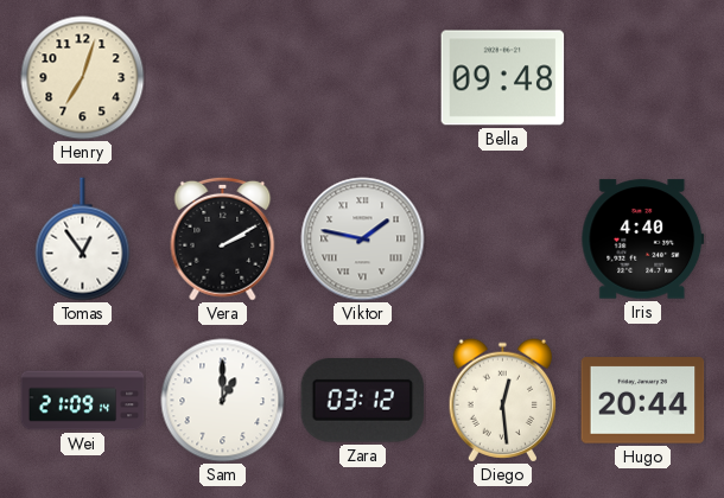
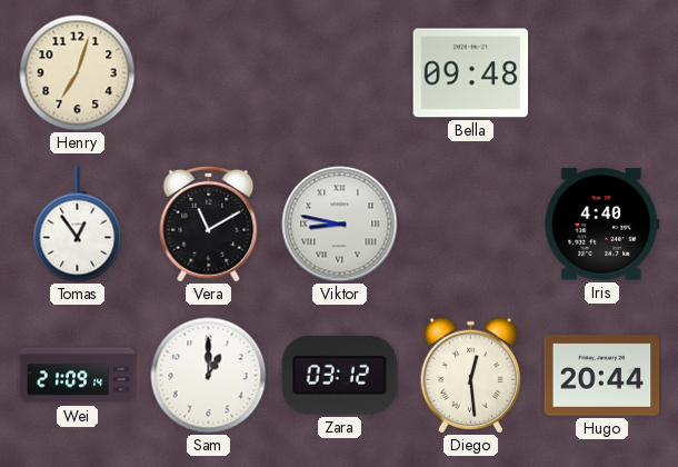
Vera: 2:10 -> 11:10 (209, 223)
Viktor: 1:47 -> 8:47 (340, 225)
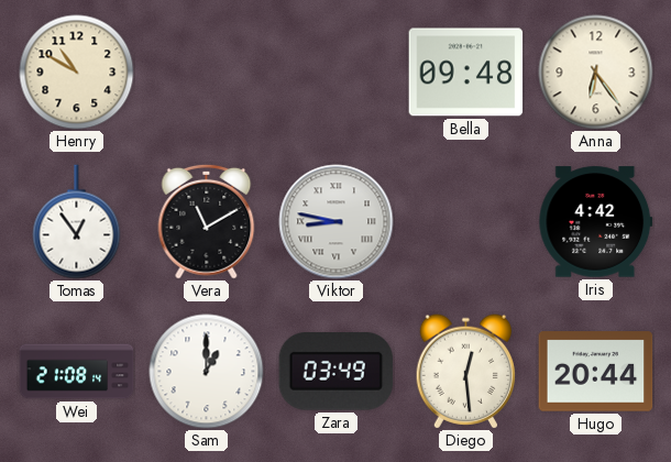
Henry: 7:03 -> 10:50 (77, 73)
Anna: none -> 6:24 (596, 73)
Iris: 4:40 -> 4:42 (596, 222)
Wei: 21:09 -> 21:08 (77, 372)
Zara: 03:12 -> 03:49 (337, 372)
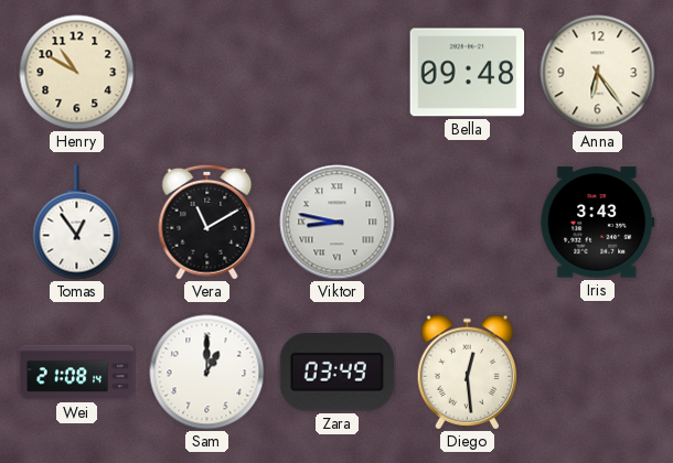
Iris: 4:42 -> 3:43 (598, 223)
Hugo: 20:44 -> none (596, 372)
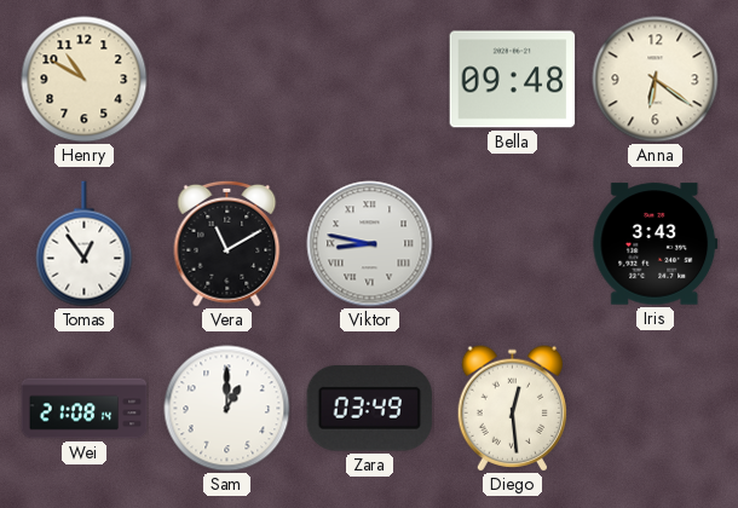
Anna: 6:24 -> 6:21 (656, 80)
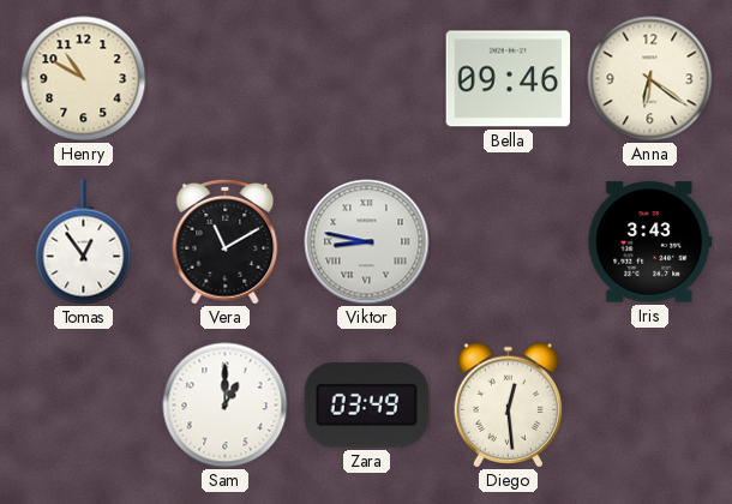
Bella: 09:48 -> 09:46 (509, 79)
Wei: 21:08 -> none (85, 409)
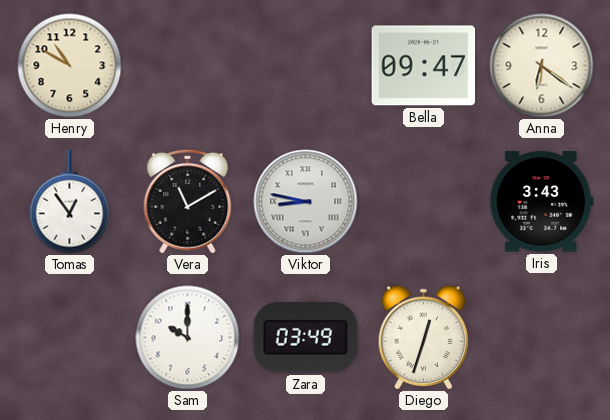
Bella: 09:46 -> 09:47 (424, 66)
Sam: 1:00 -> 10:00 (188, 338)
Diego: 12:29 -> 12:33 (423, 338)
